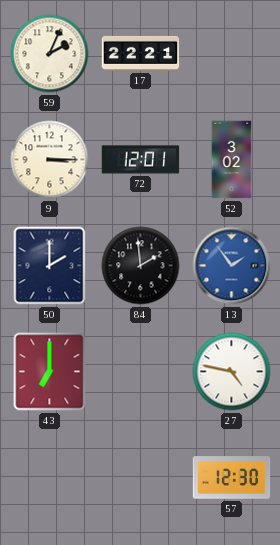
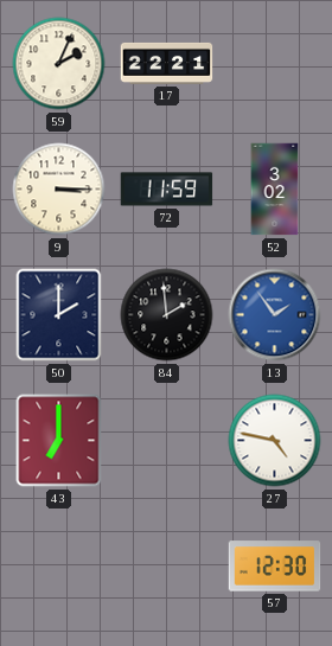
72: 12:01 -> 11:59 (167, 190)
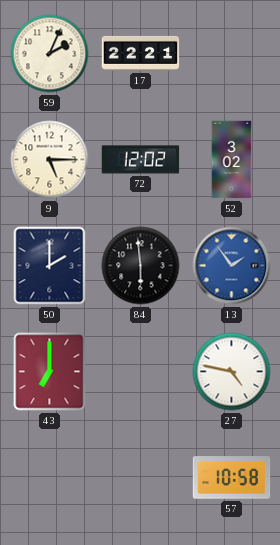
9: 3:15 -> 5:15 (50, 160)
72: 11:59 -> 12:02 (141, 160)
84: 1:59 -> 5:59 (141, 266)
57: 12:30 -> 10:58 (232, 478)
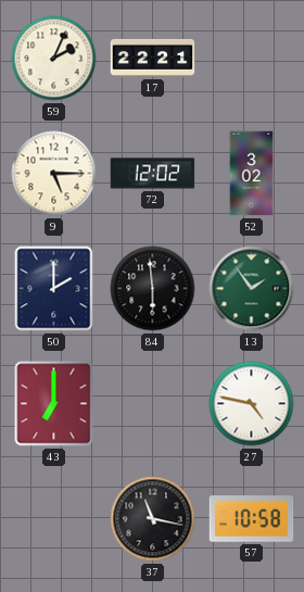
13 dial: blue -> green (252, 289)
37: none -> 11:17 (153, 519)
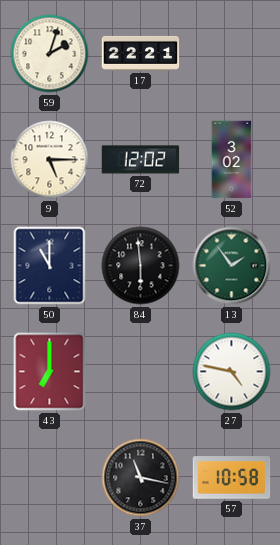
59: 2:04 -> 2:03 (50, 54)
50: 2:00 -> 11:00 (50, 266)
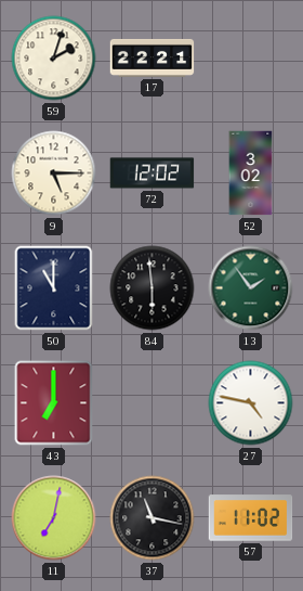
11: none -> 7:02 (54, 518)
57: 10:58 -> 11:02 (251, 518)
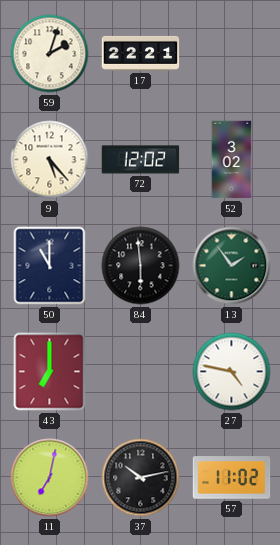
9: 5:15 -> 5:23 (50, 160)
37: 11:17 -> 10:13 (141, 478)
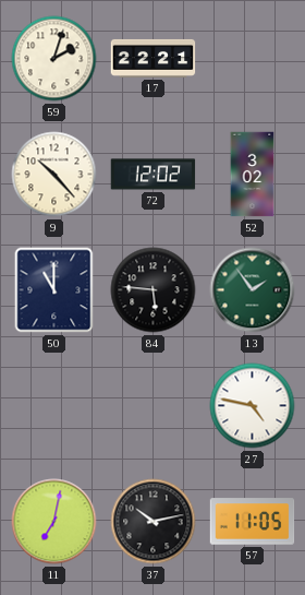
9: 5:23 -> 10:23 (54, 175)
84: 5:59 -> 5:46 (154, 290)
43: 7:00 -> none (50, 372)
57: 11:02 -> 11:05 (253, 522)
